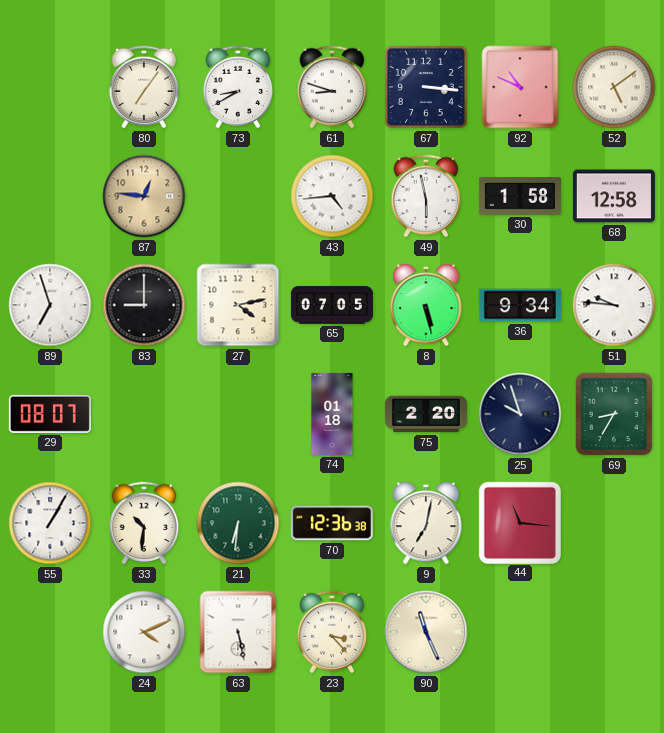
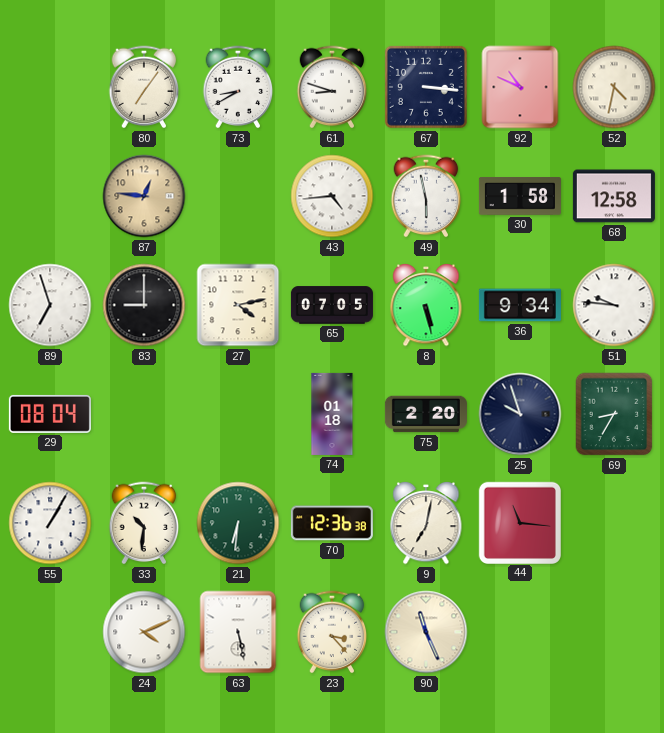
52: 5:09 -> 4:32 (614, 87)
29: 08:07 -> 08:04 (50, 414)
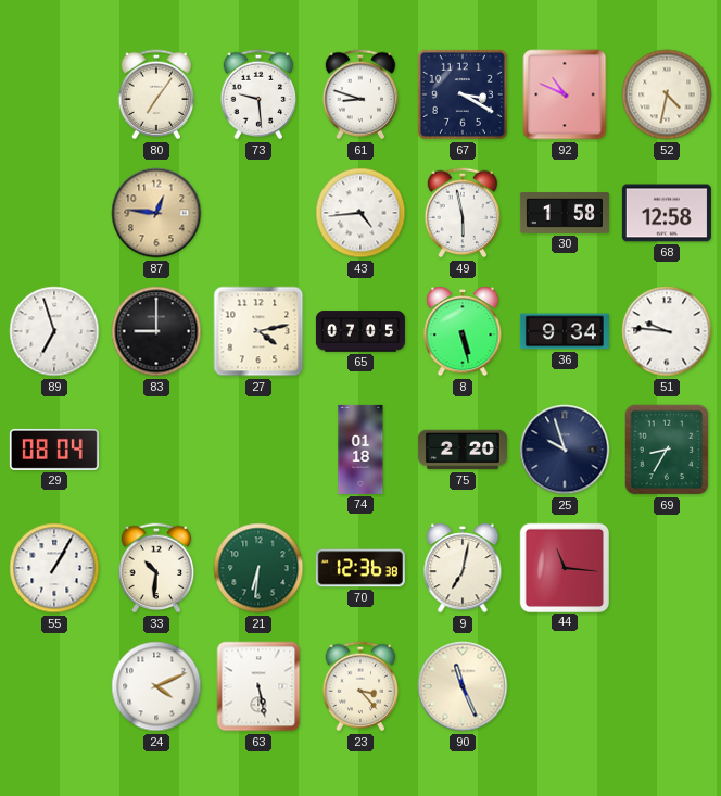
73: 8:40 -> 9:29 (258, 94)
67: 3:16 -> 3:20 (463, 94)
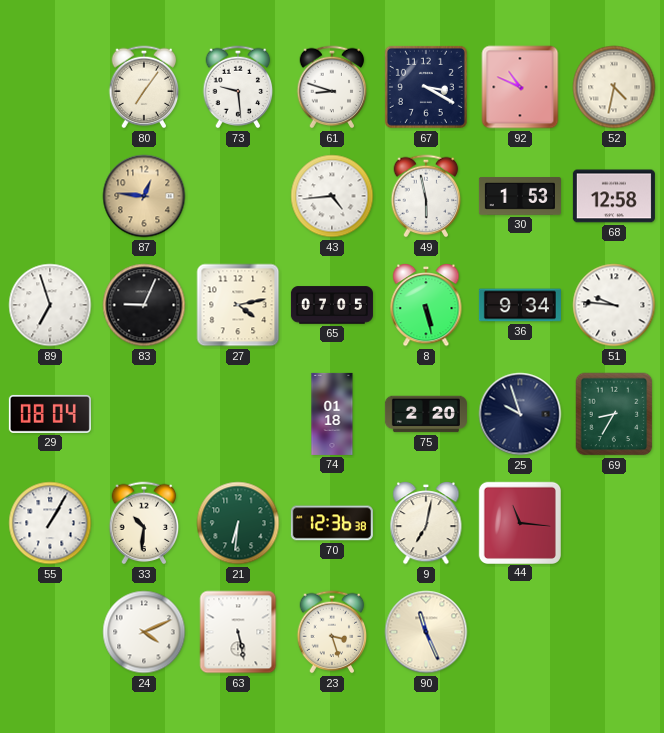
30: 1:58 -> 1:53 (520, 197)
83: 9:00 -> 9:04 (144, 305)
23: 3:23 -> 3:27 (332, 632)
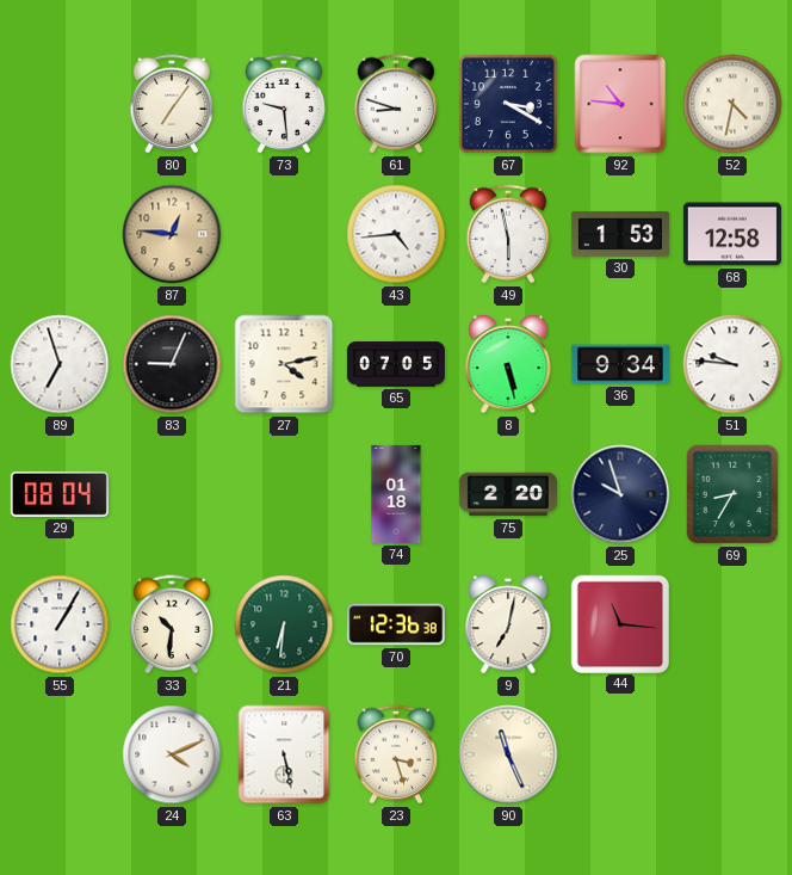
92: 10:49 -> 10:46 (620, 104)
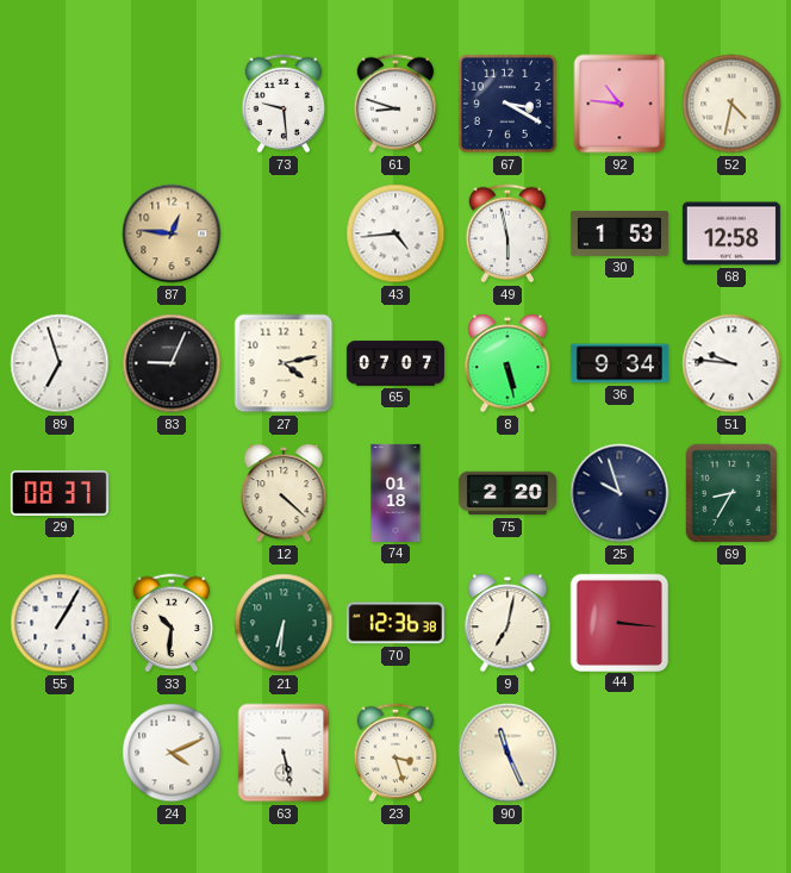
80: 7:06 -> none (172, 104)
65: 07:05 -> 07:07 (395, 363)
29: 08:04 -> 08:37 (60, 493)
12: none -> 4:22 (284, 493)
44: 11:16 -> 3:16 (618, 622)
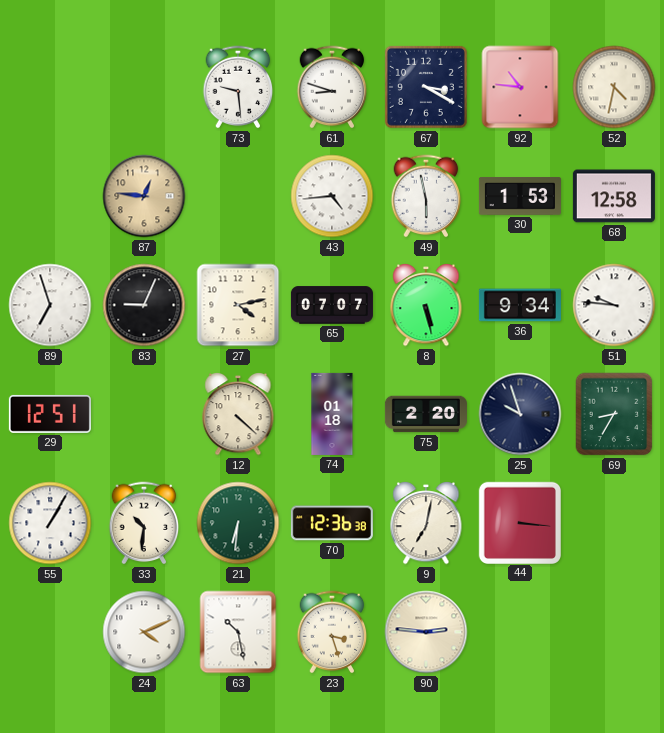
29: 08:37 -> 12:51 (50, 414)
63: 5:28 -> 10:28 (238, 632)
90: 11:26 -> 2:46 (426, 632)
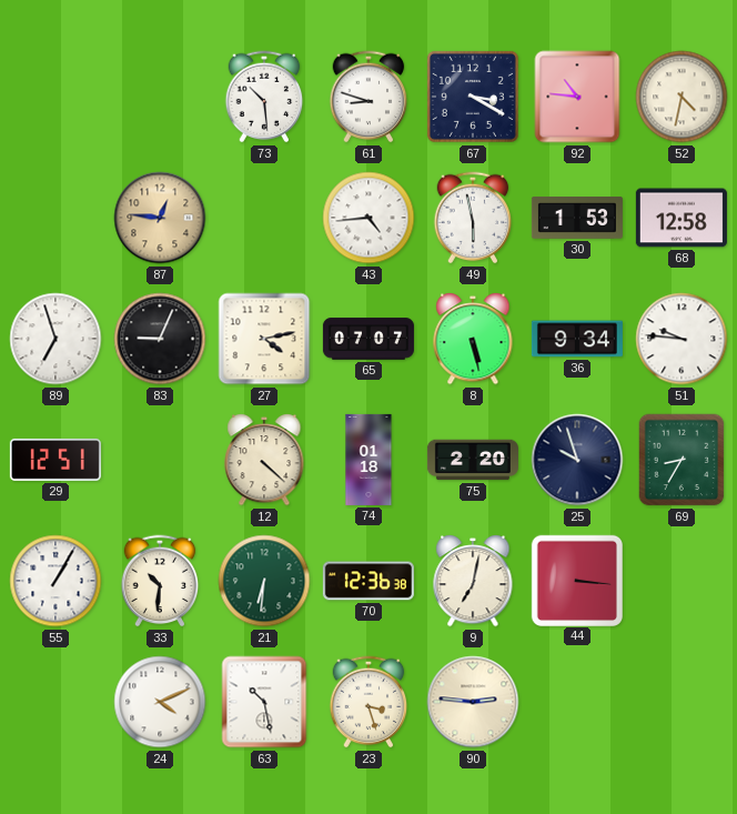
73: 9:29 -> 10:29 (264, 97)
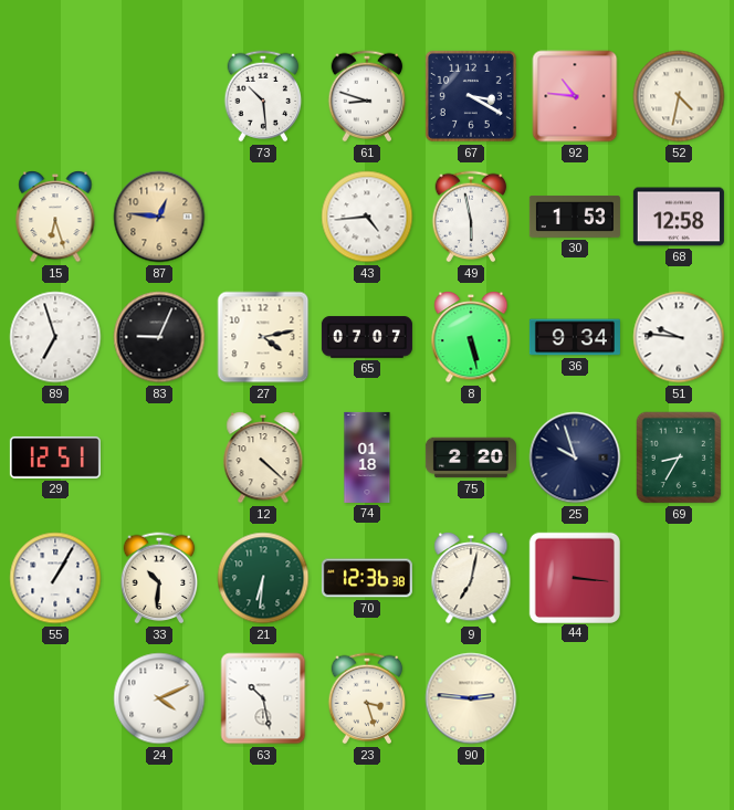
15: none -> 6:27 (55, 217)
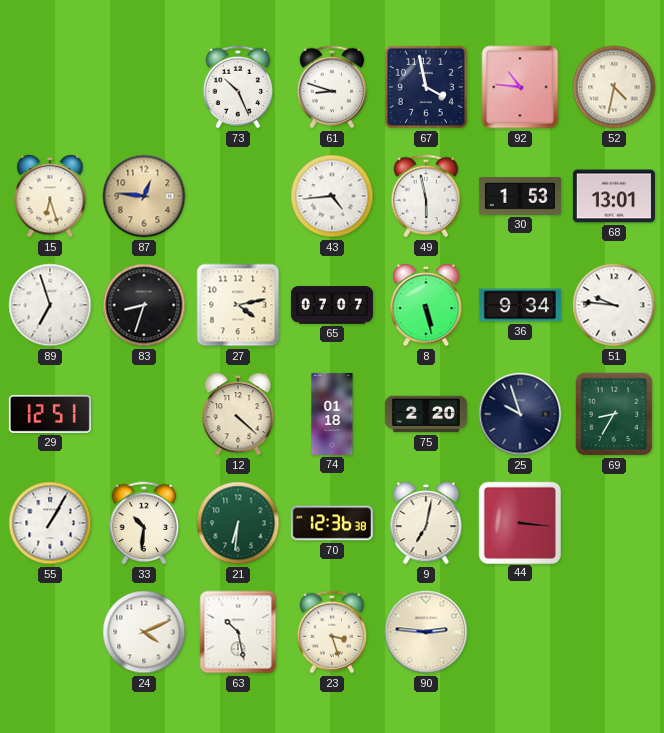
73: 10:29 -> 10:26 (238, 87)
67: 3:20 -> 3:58 (426, 87)
68: 12:58 -> 13:01 (614, 196)
83: 9:04 -> 8:33 (144, 305)
